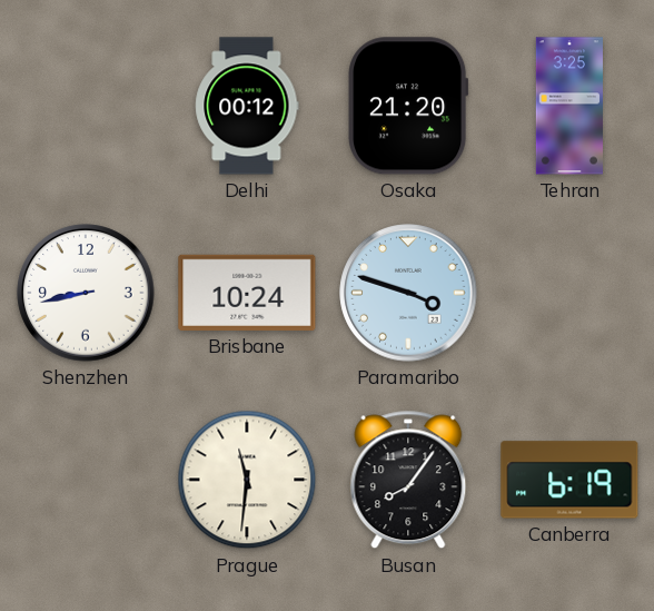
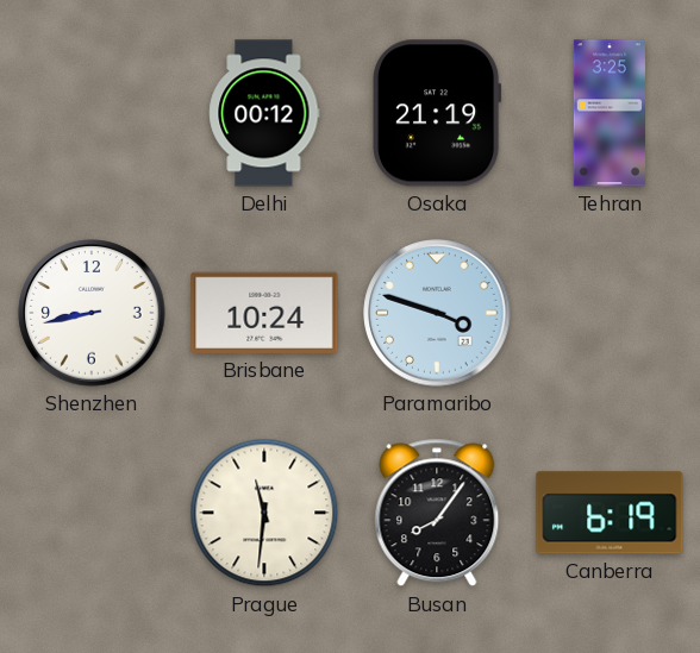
Osaka: 21:20 -> 21:19 (437, 113)
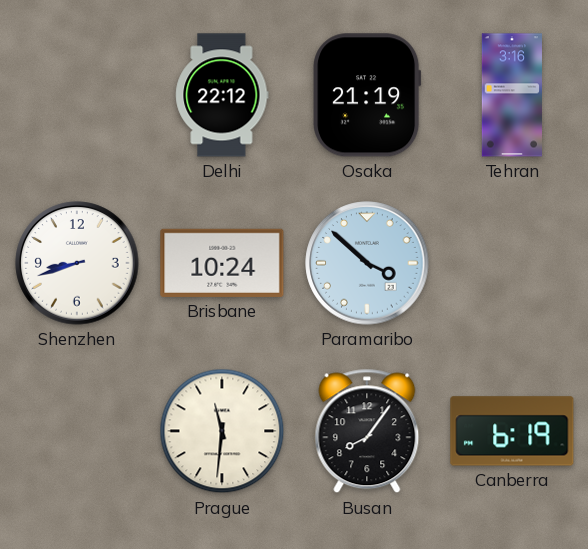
Delhi: 00:12 -> 22:12 (222, 95)
Tehran: 3:25 -> 3:16 (512, 95)
Shenzhen: 8:43 -> 8:42 (77, 263)
Paramaribo: 3:48 -> 3:52 (367, 263)
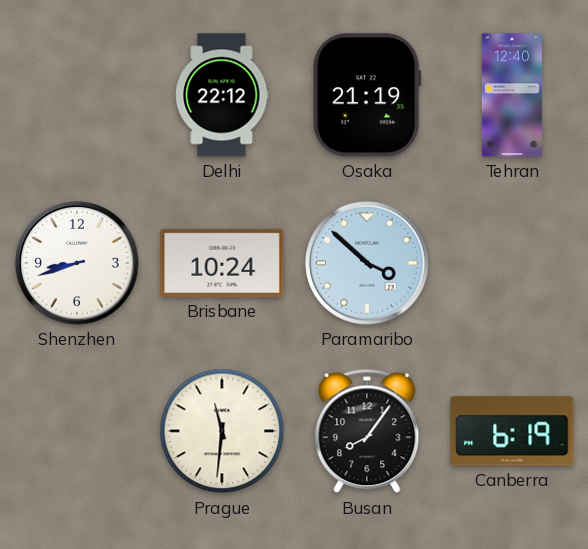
Tehran: 3:16 -> 12:40 (512, 95)
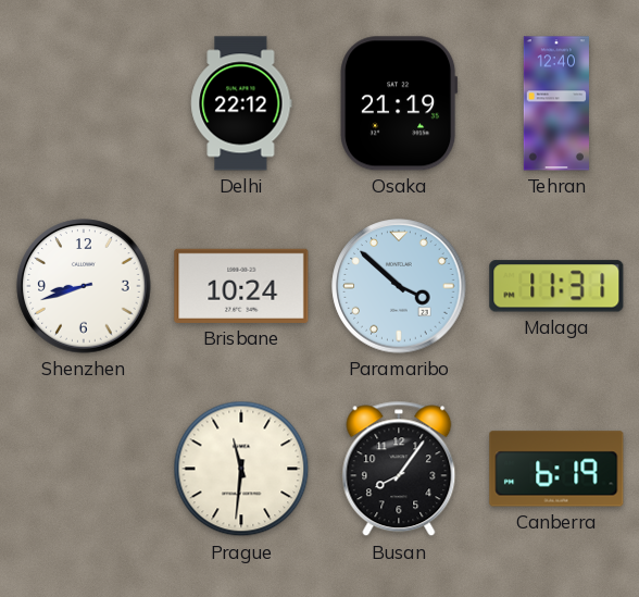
Malaga: none -> 11:31 (556, 286)
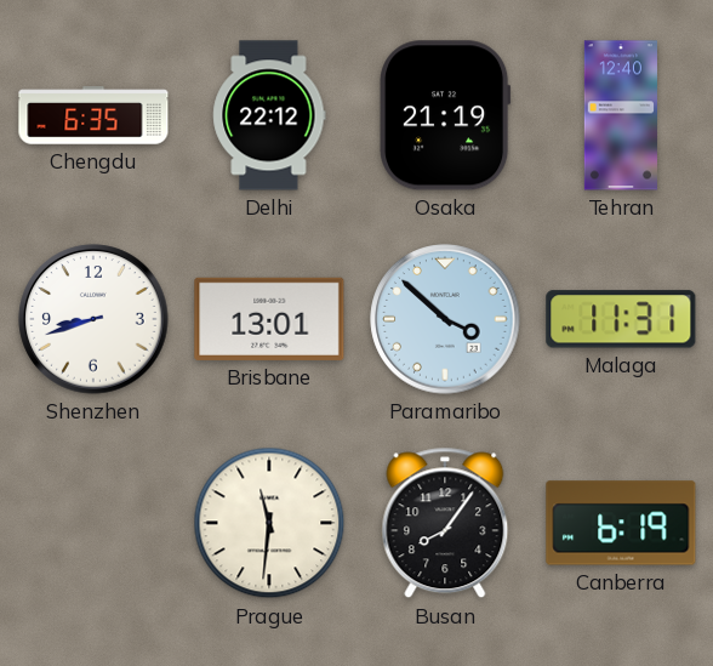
Chengdu: none -> 6:35 (93, 115)
Brisbane: 10:24 -> 13:01 (269, 319)
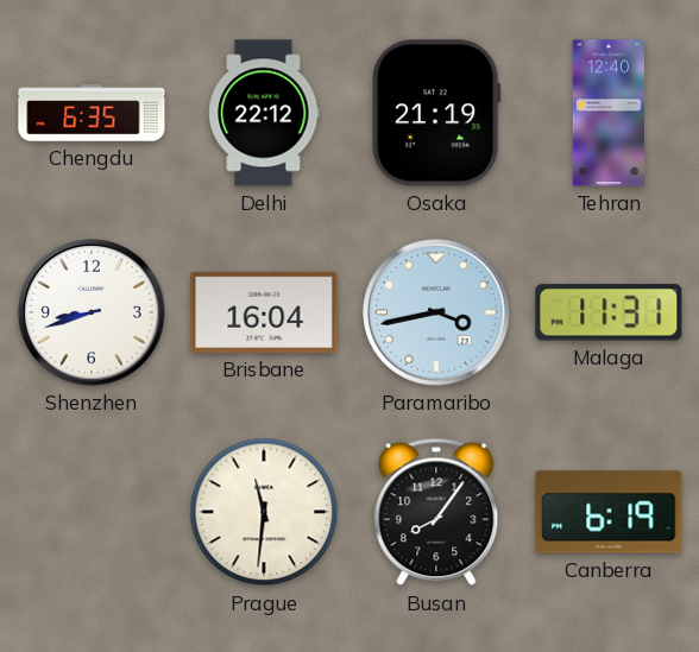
Brisbane: 13:01 -> 16:04 (264, 312)
Paramaribo: 3:52 -> 3:43 (436, 312)
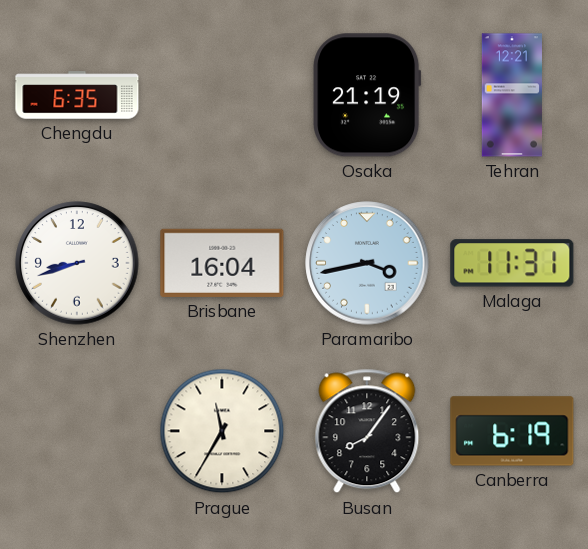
Delhi: 22:12 -> none (264, 113)
Tehran: 12:40 -> 12:21 (512, 95)
Prague: 11:31 -> 11:35 (222, 431)
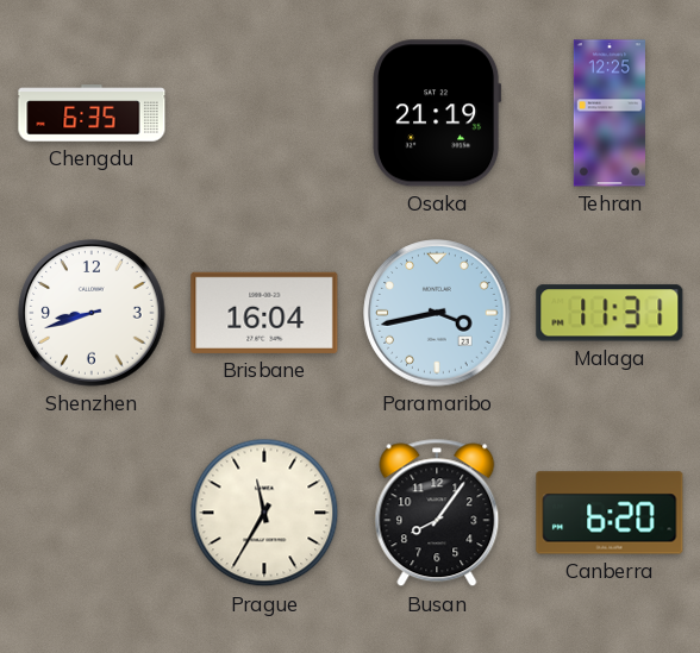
Tehran: 12:21 -> 12:25 (610, 113)
Canberra: 6:19 -> 6:20 (610, 513)
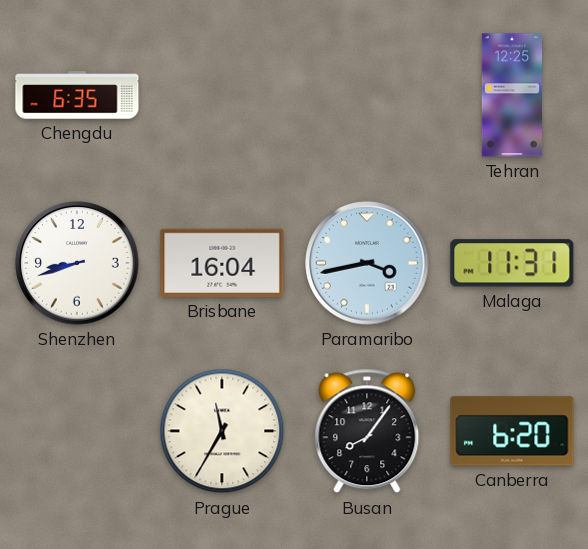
Osaka: 21:19 -> none (437, 113)
